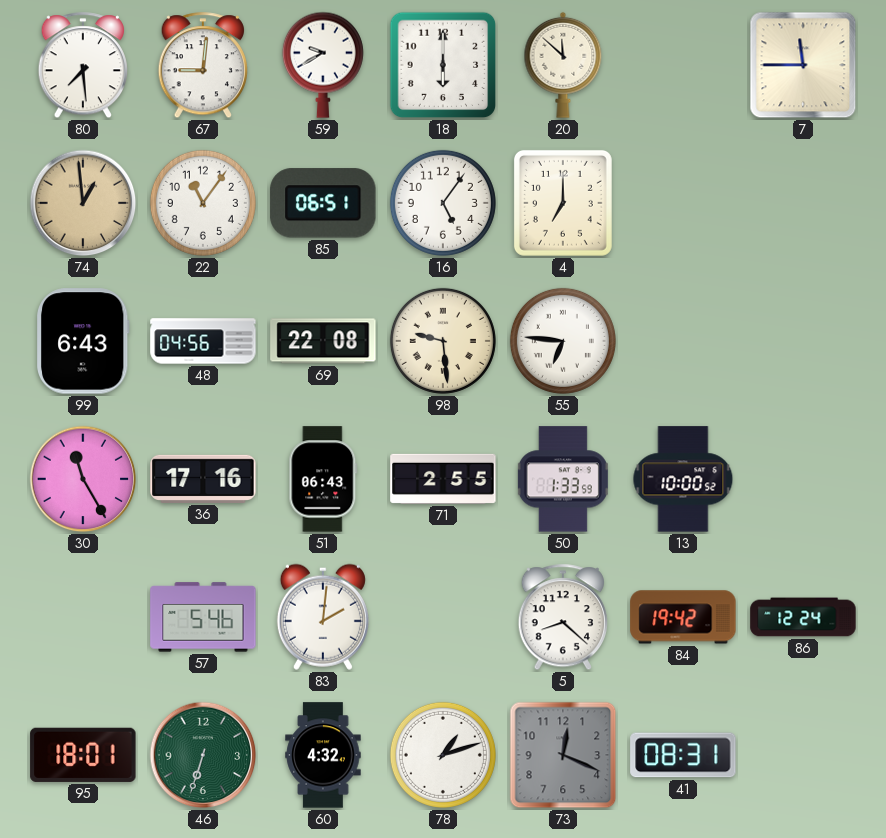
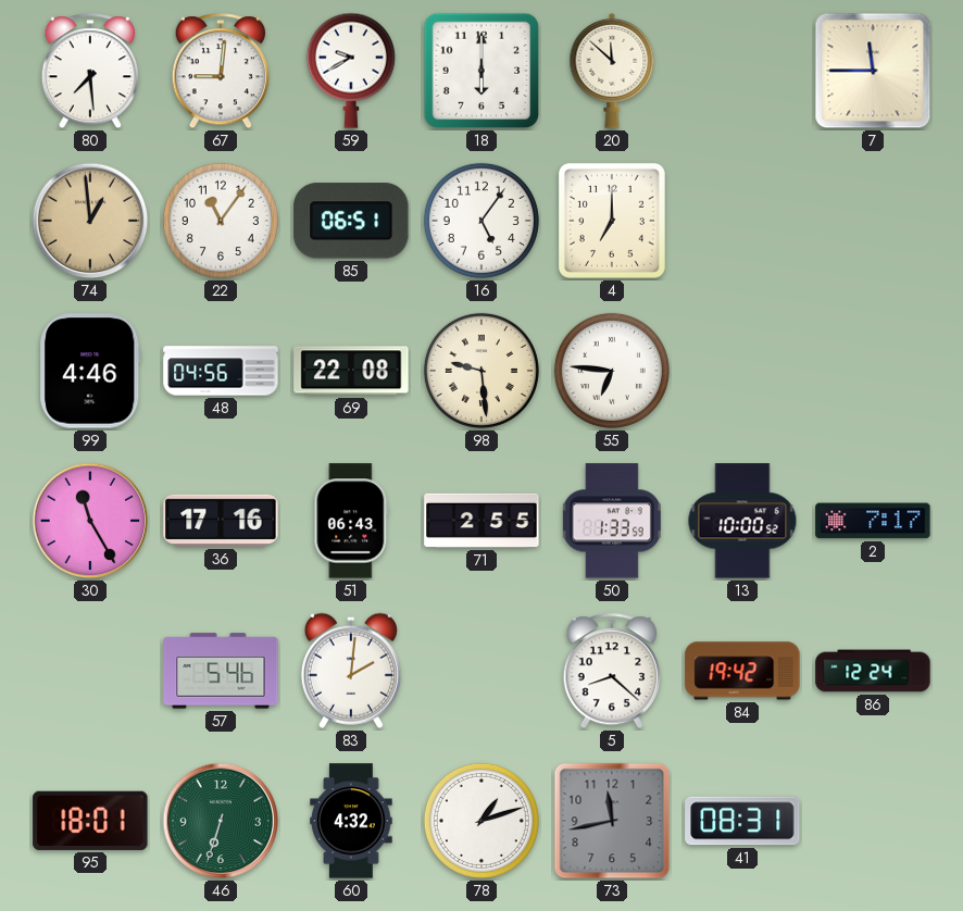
99: 6:43 -> 4:46 (90, 371)
2: none -> 7:17 (873, 521)
73: 12:19 -> 11:43 (612, 821)
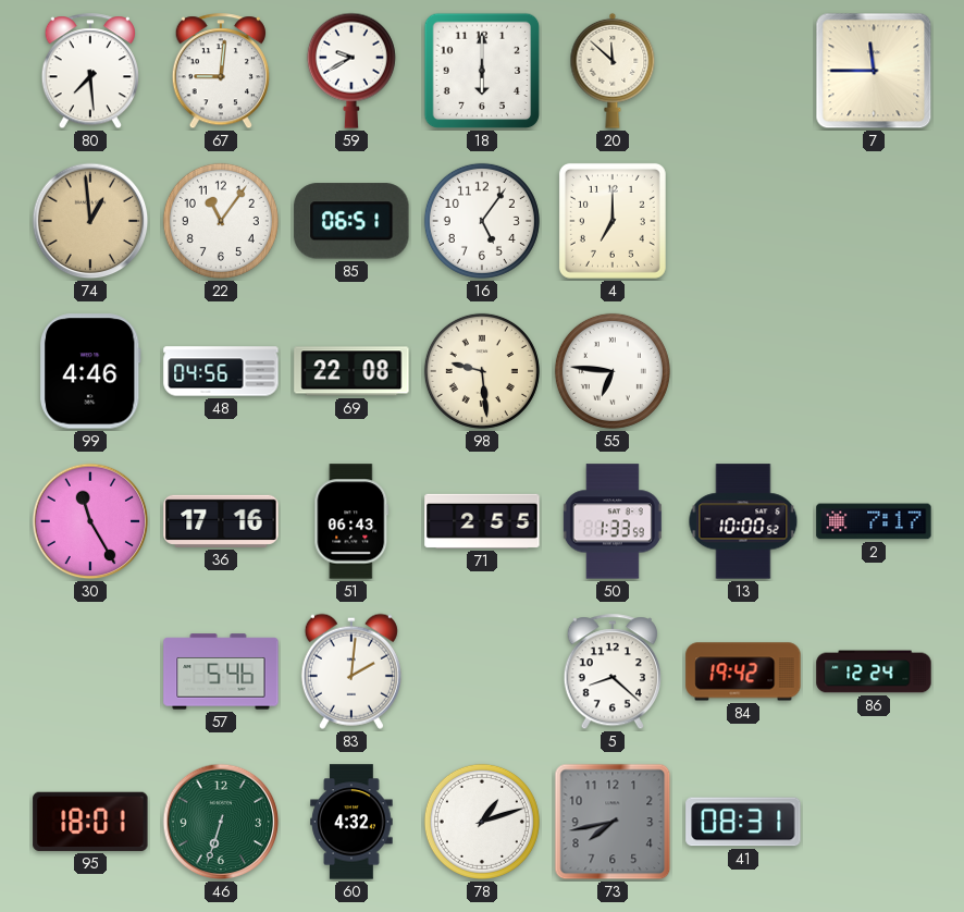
73: 11:43 -> 7:43 (613, 822)
